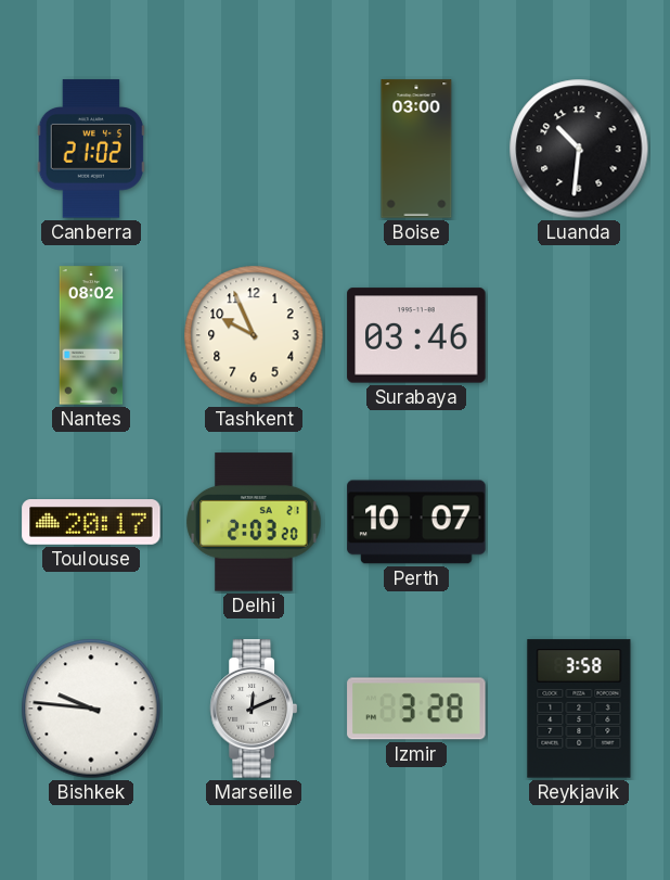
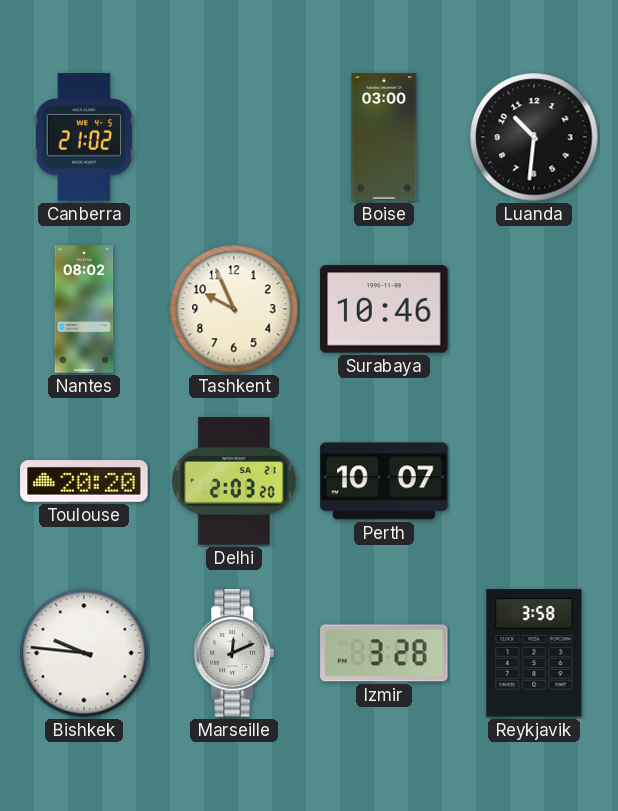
Surabaya: 03:46 -> 10:46 (384, 309)
Toulouse: 20:17 -> 20:20 (84, 482)
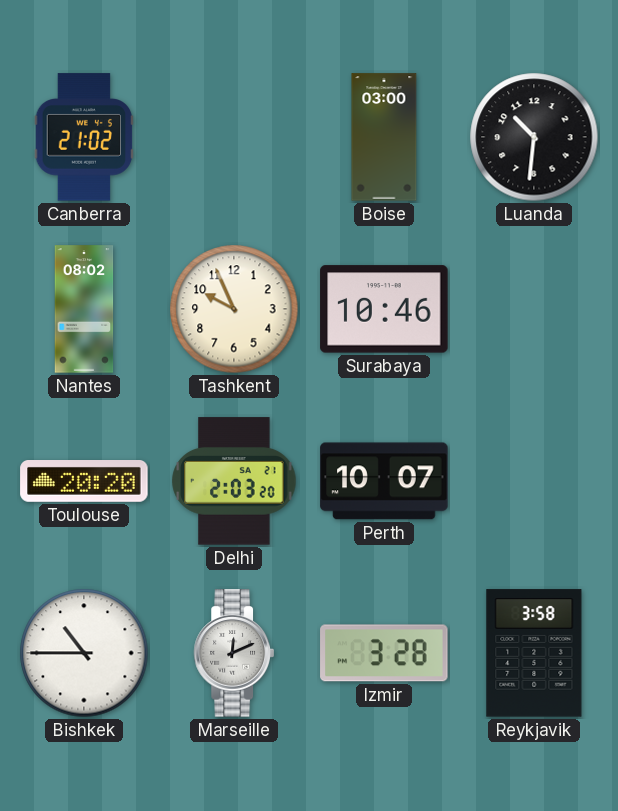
Bishkek: 9:46 -> 10:45 (84, 653)
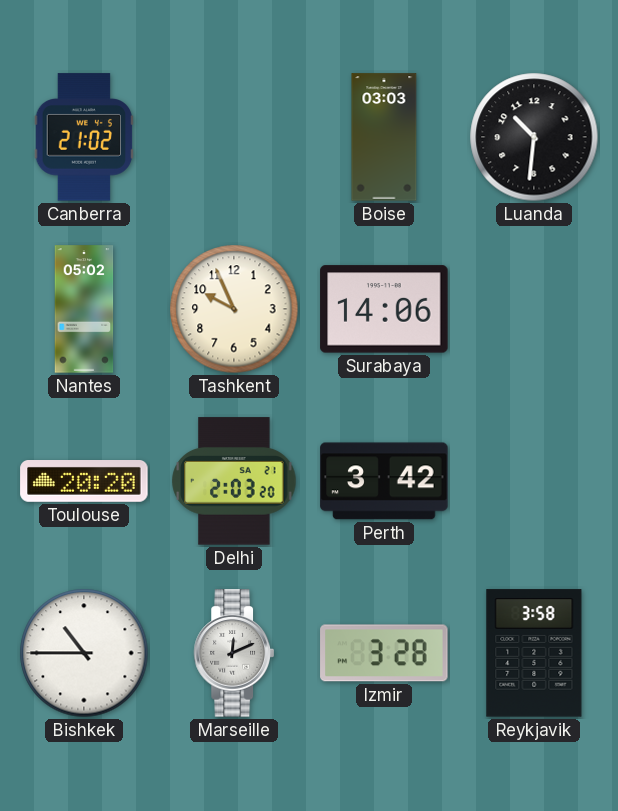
Boise: 03:00 -> 03:03 (384, 137)
Nantes: 08:02 -> 05:02 (84, 309)
Surabaya: 10:46 -> 14:06 (384, 309)
Perth: 10:07 -> 3:42 (384, 481)
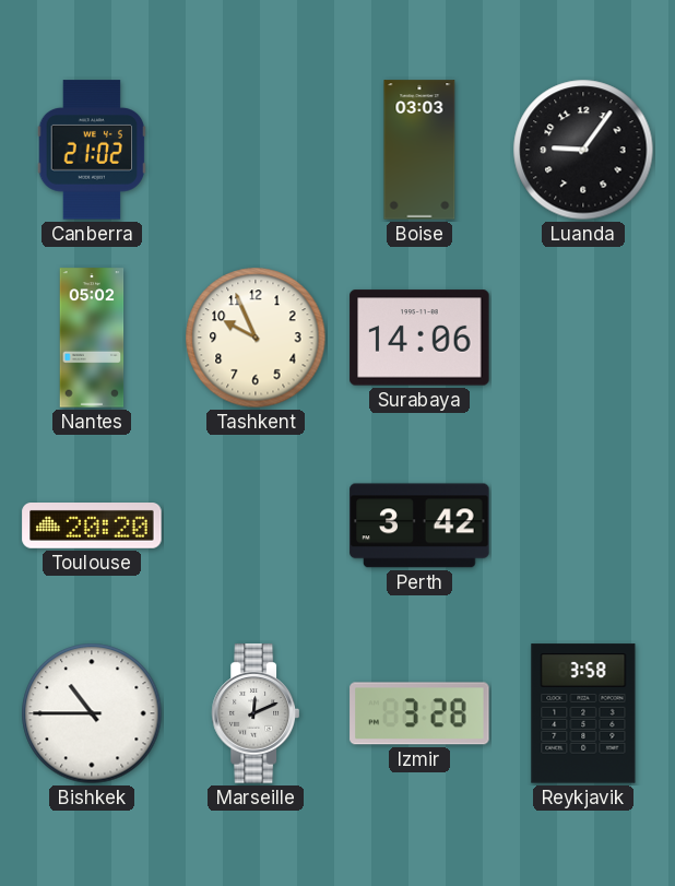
Luanda: 10:31 -> 9:06 (583, 150)
Delhi: 2:03 -> none (234, 481)
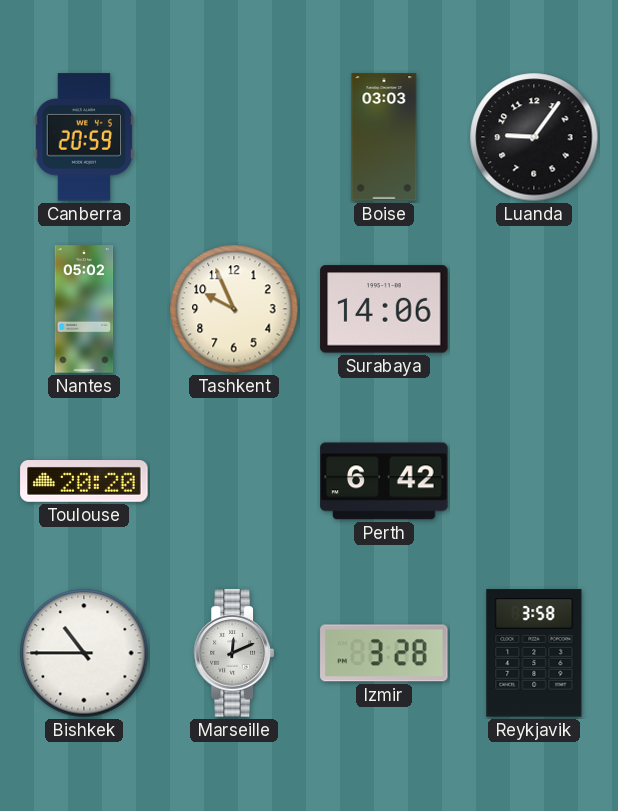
Canberra: 21:02 -> 20:59 (84, 137)
Perth: 3:42 -> 6:42 (384, 481)
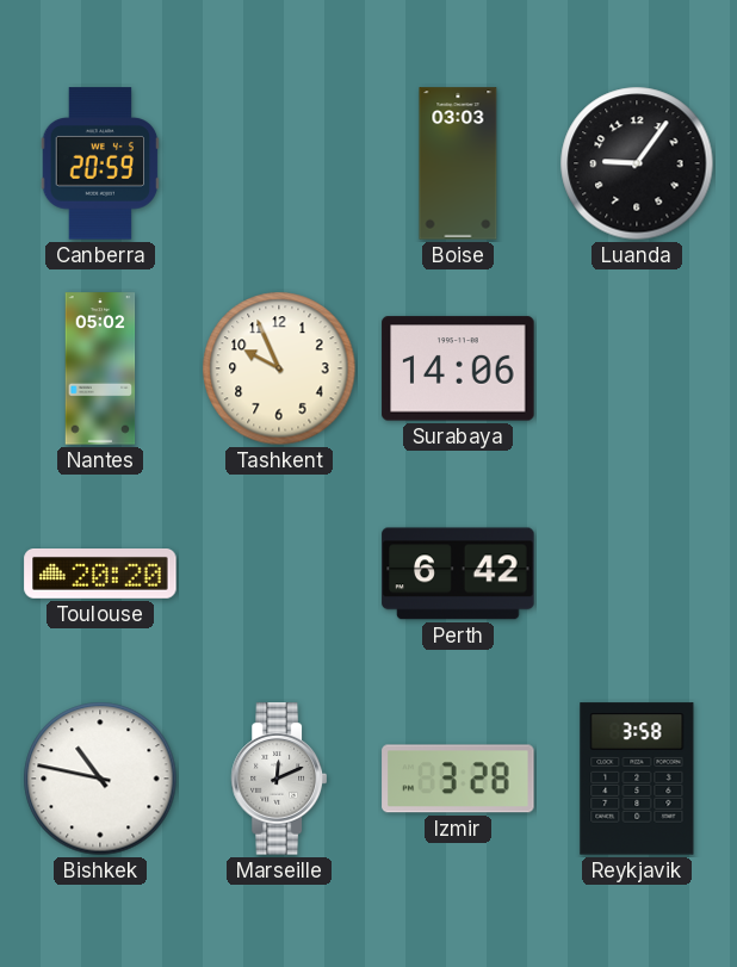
Bishkek: 10:45 -> 10:47 (100, 779)
